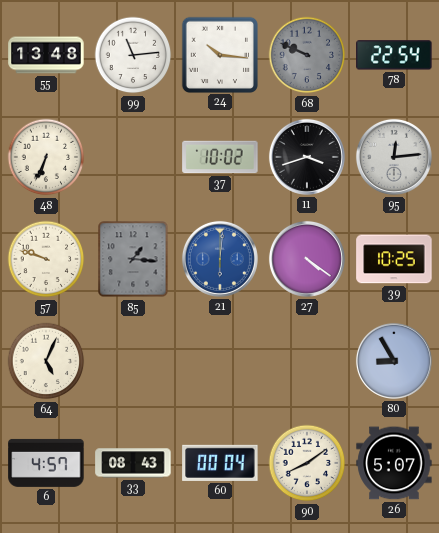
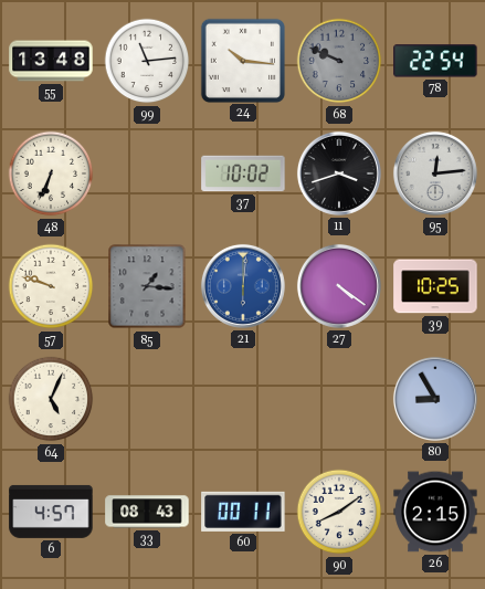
60: 00:04 -> 00:11 (243, 512)
26: 5:07 -> 2:15 (435, 512)
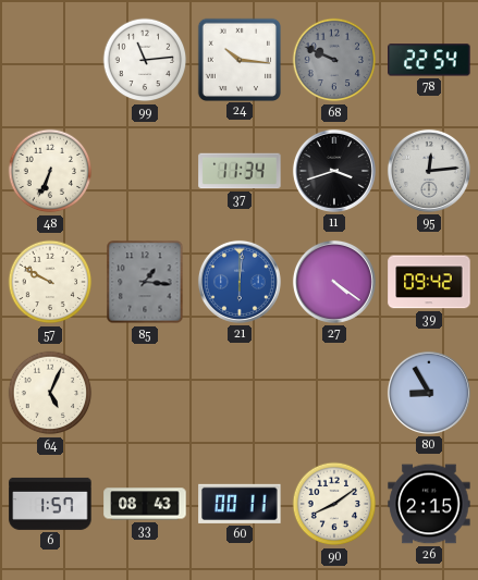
55: 13:48 -> none (51, 61)
37: 10:02 -> 11:34 (240, 171)
57: 9:48 -> 9:50 (50, 282)
39: 10:25 -> 09:42 (429, 282)
6: 4:57 -> 1:57 (50, 504)
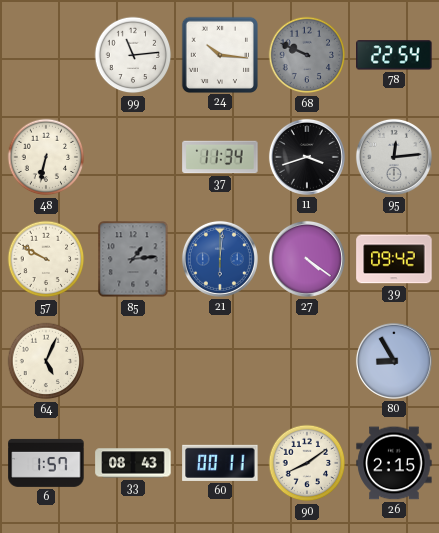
48: 6:34 -> 6:32 (46, 157)
85: 1:16 -> 1:14 (133, 259)
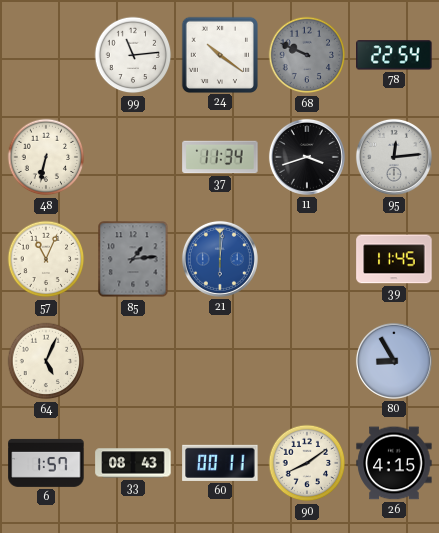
24: 10:16 -> 10:21 (219, 54)
57: 9:50 -> 11:04 (46, 259)
27: 4:21 -> none (307, 259)
39: 09:42 -> 11:45 (394, 259)
26: 2:15 -> 4:15 (394, 463)
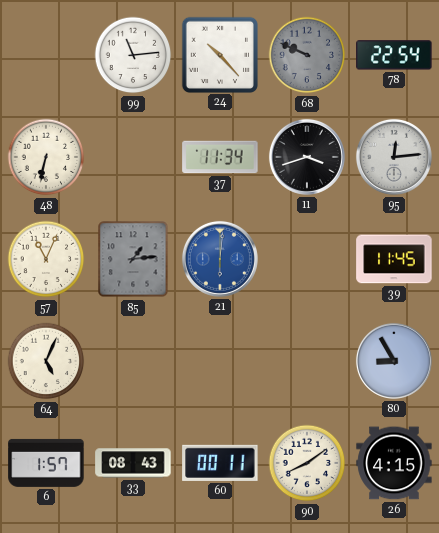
24: 10:21 -> 10:23 (219, 54)
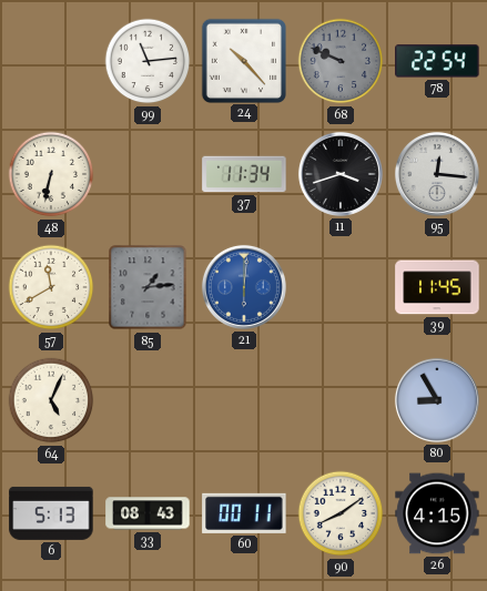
95: 12:14 -> 12:16 (437, 174)
57: 11:04 -> 11:40 (51, 287)
6: 1:57 -> 5:13 (51, 513)
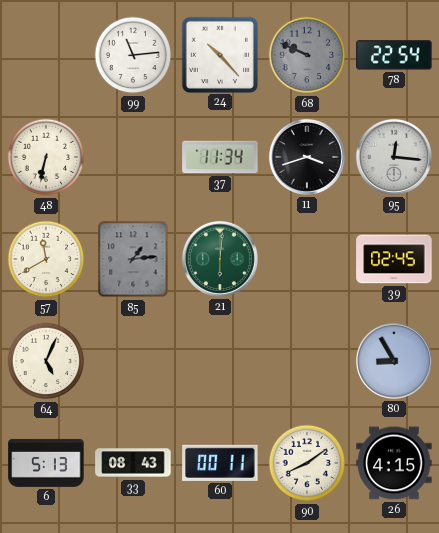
21 dial: blue -> green (220, 259)
39: 11:45 -> 02:45 (394, 259)
